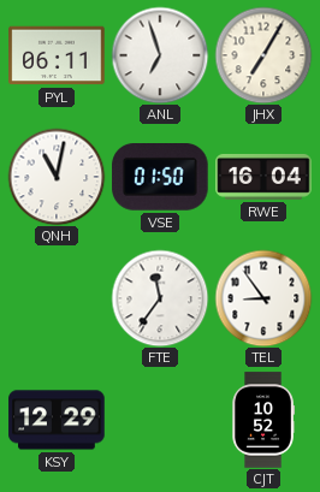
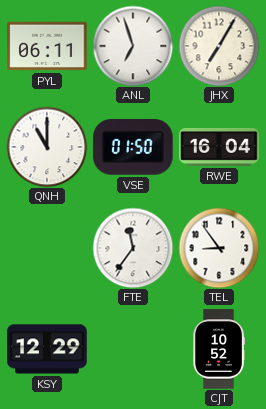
QNH: 11:02 -> 11:00 (47, 147)
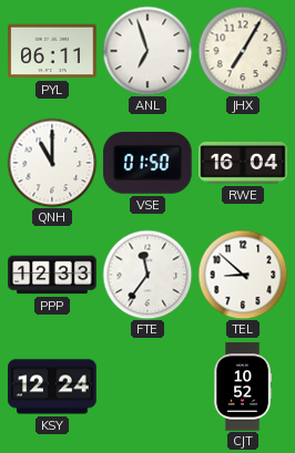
PPP: none -> 12:33 (52, 275)
TEL: 8:54 -> 8:52 (243, 275)
KSY: 12:29 -> 12:24 (52, 387)
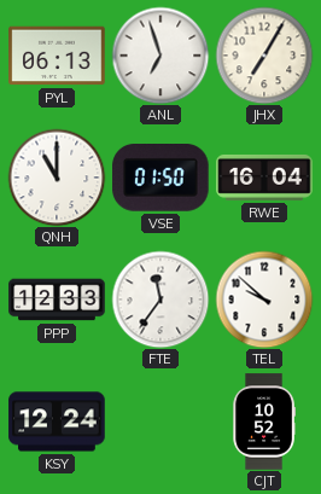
PYL: 06:11 -> 06:13 (57, 56)
TEL: 8:52 -> 9:52 (264, 300)
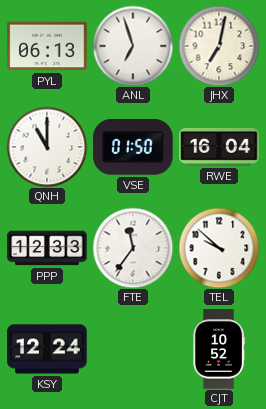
JHX: 7:05 -> 7:02 (219, 46)
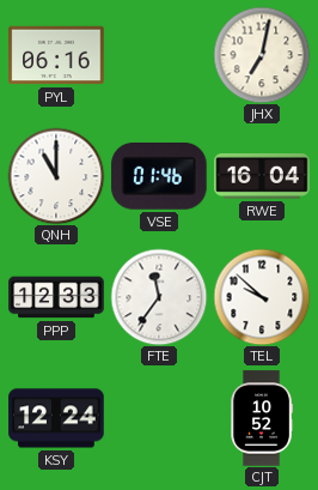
PYL: 06:13 -> 06:16 (56, 55)
ANL: 6:57 -> none (133, 46)
VSE: 01:50 -> 01:46 (159, 177)
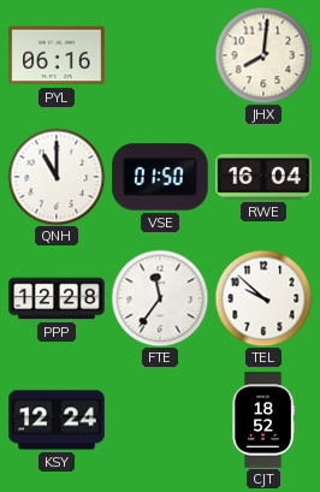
JHX: 7:02 -> 8:01 (263, 55)
VSE: 01:46 -> 01:50 (160, 178)
PPP: 12:33 -> 12:28 (57, 298)
CJT: 10:52 -> 18:52 (262, 420)
